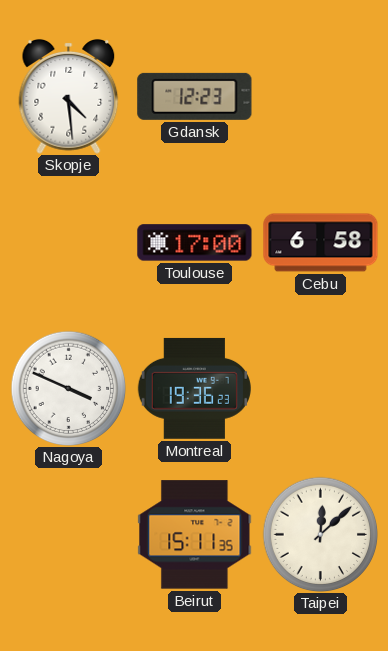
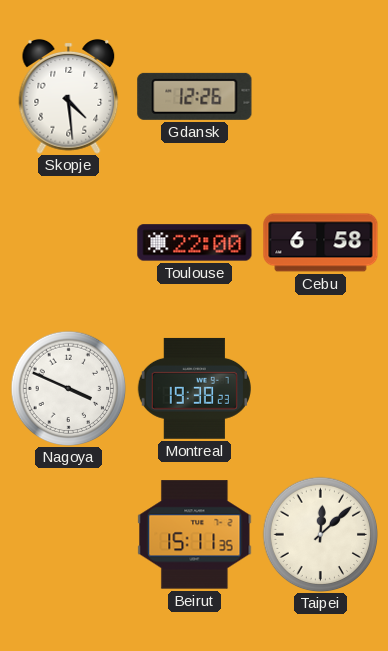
Gdansk: 12:23 -> 12:26 (195, 96)
Toulouse: 17:00 -> 22:00 (195, 243)
Montreal: 19:36 -> 19:38 (194, 388)
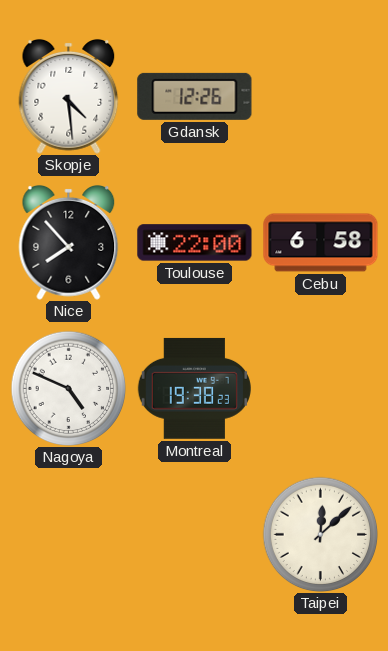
Nice: none -> 7:53 (69, 242)
Nagoya: 3:49 -> 4:49 (68, 388)
Beirut: 15:11 -> none (195, 535)
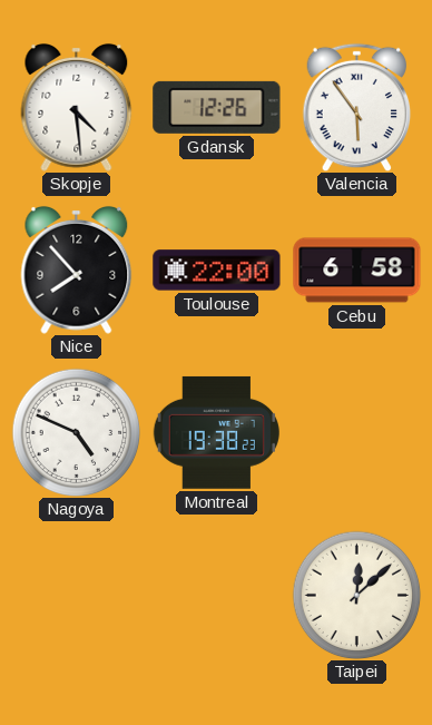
Valencia: none -> 5:54 (357, 107)
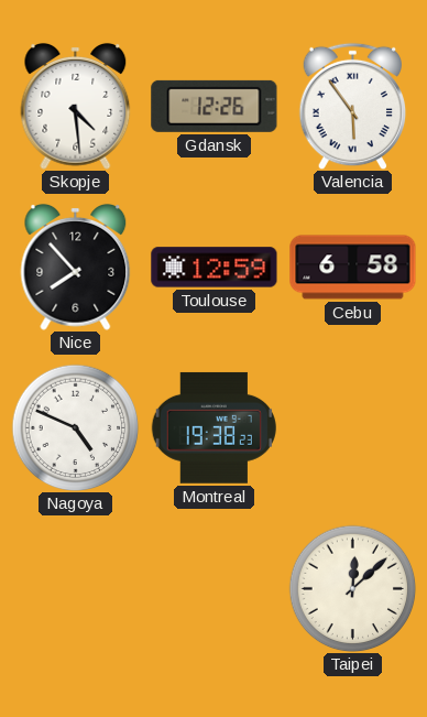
Toulouse: 22:00 -> 12:59 (215, 268)
